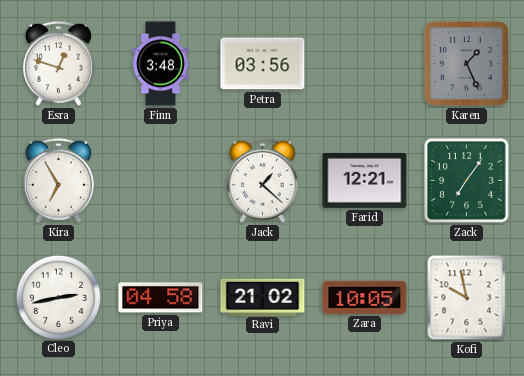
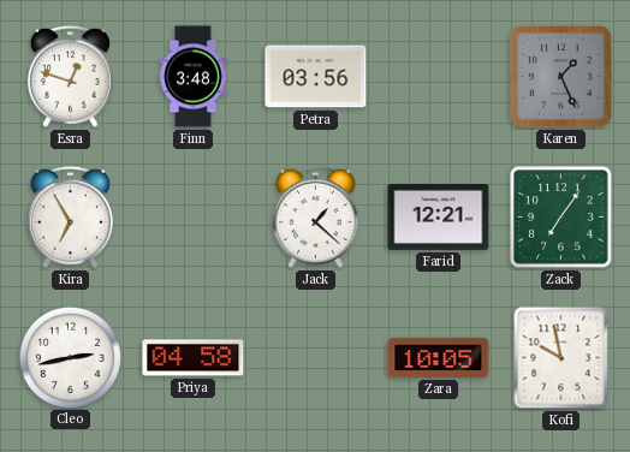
Ravi: 21:02 -> none (263, 297)
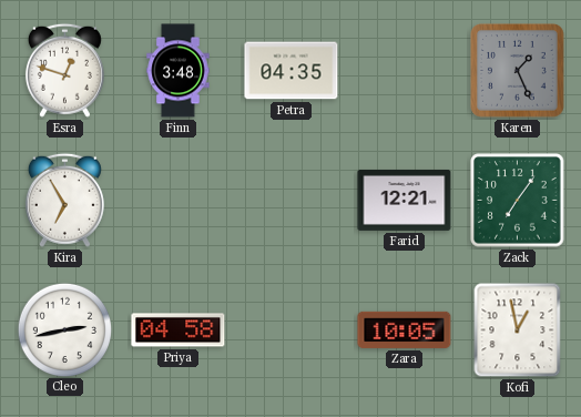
Petra: 03:56 -> 04:35 (292, 71)
Jack: 1:22 -> none (315, 216)
Kofi: 9:58 -> 12:58 (518, 330)
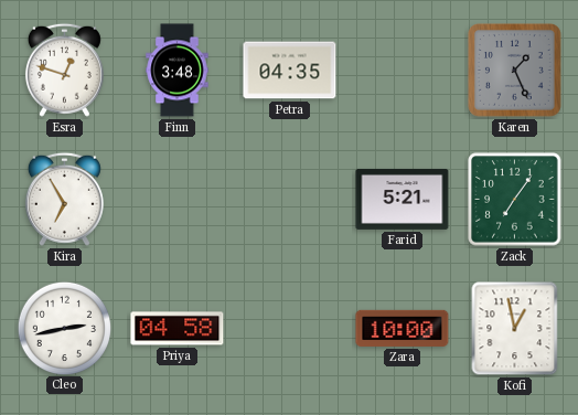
Farid: 12:21 -> 5:21 (403, 199)
Zara: 10:05 -> 10:00 (403, 328)
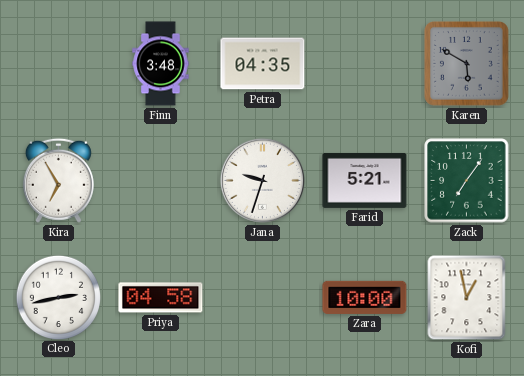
Esra: 12:48 -> none (64, 70)
Karen: 1:26 -> 5:50 (466, 63)
Jana: none -> 9:33 (262, 180)
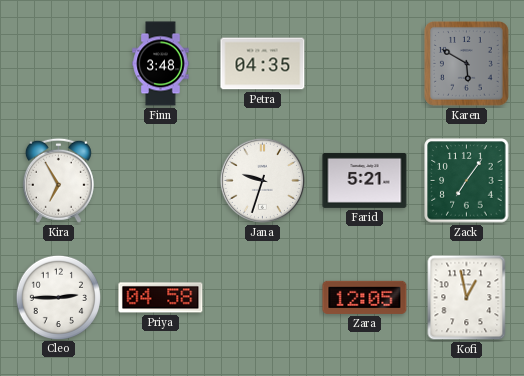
Cleo: 2:43 -> 2:45 (58, 297)
Zara: 10:00 -> 12:05 (365, 297)
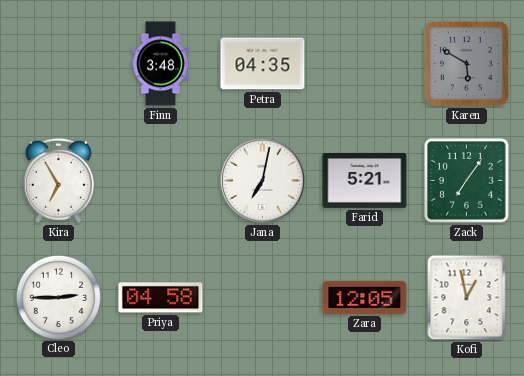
Jana: 9:33 -> 7:02 (262, 180)
